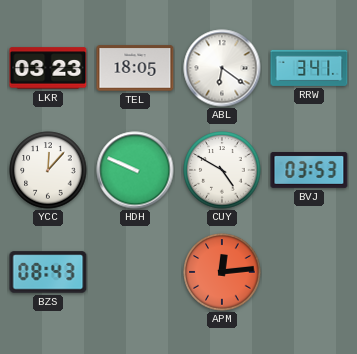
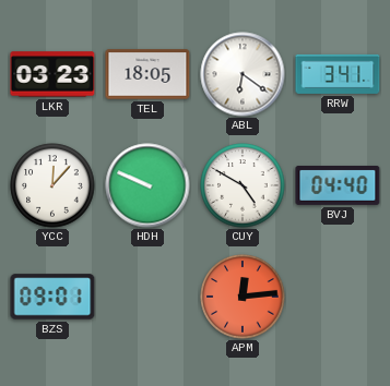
BVJ: 03:53 -> 04:40 (338, 186)
BZS: 08:43 -> 09:01 (52, 297)
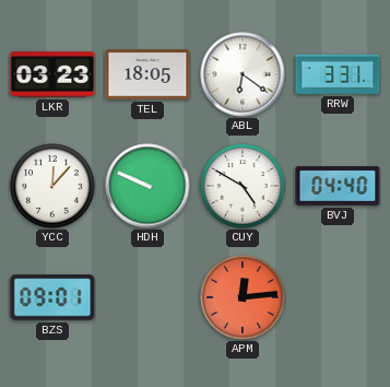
RRW: 3:41 -> 3:31 (338, 74)
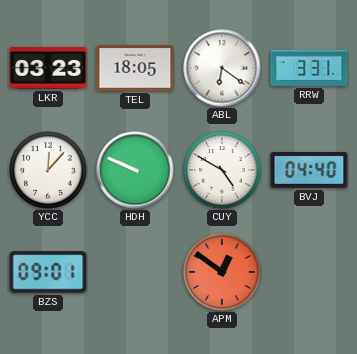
APM: 12:14 -> 12:51 (222, 272)
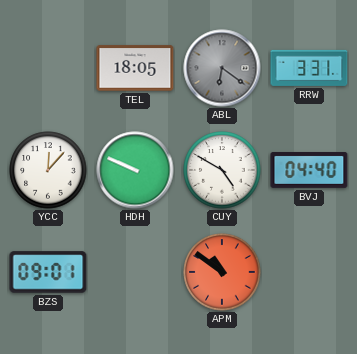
LKR: 03:23 -> none (48, 68)
ABL dial: white -> grey (222, 68)
APM: 12:51 -> 10:51 (222, 272)
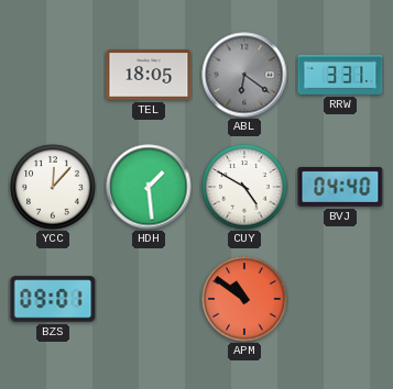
HDH: 9:49 -> 1:29 (149, 187)
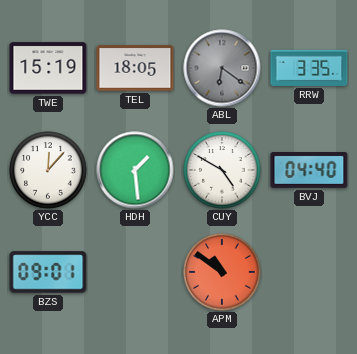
TWE: none -> 15:19 (48, 68)
RRW: 3:31 -> 3:35 (309, 68)
